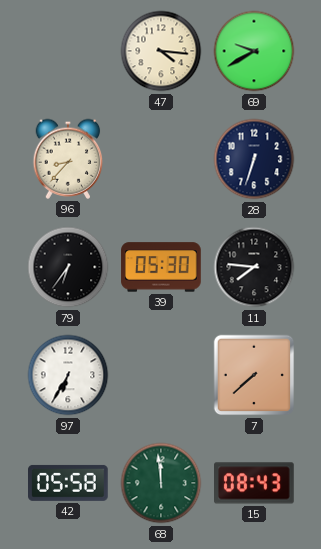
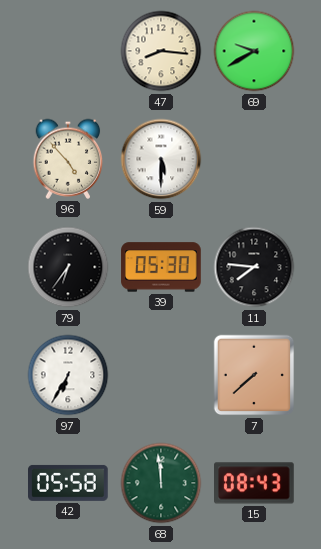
47: 4:16 -> 8:16 (161, 51)
96: 8:37 -> 4:53 (68, 159)
59: none -> 5:30 (161, 159)
28: 6:33 -> none (254, 159)
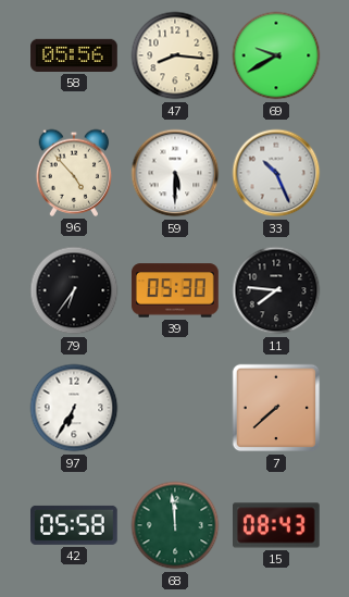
58: none -> 05:56 (74, 55)
33: none -> 10:26 (276, 173)
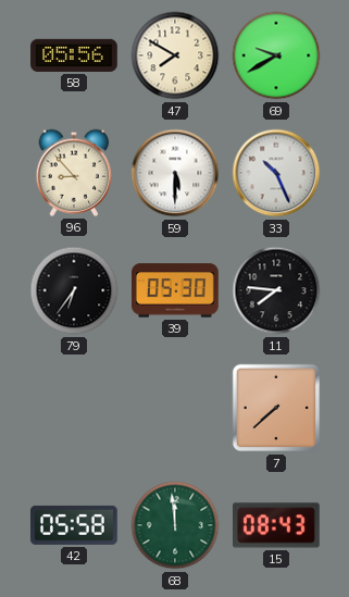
47: 8:16 -> 7:50 (175, 55)
96: 4:53 -> 8:53 (74, 173)
97: 6:35 -> none (74, 408)
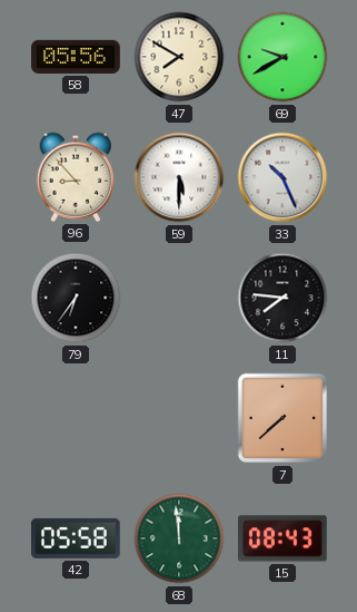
39: 05:30 -> none (175, 290)
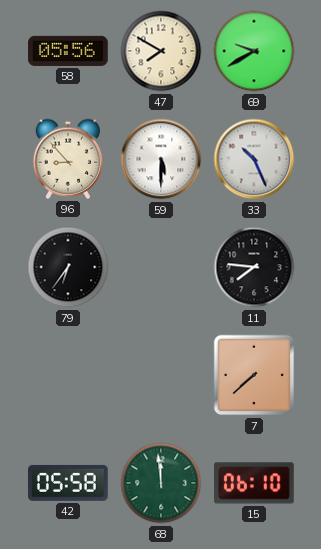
15: 08:43 -> 06:10 (255, 483)
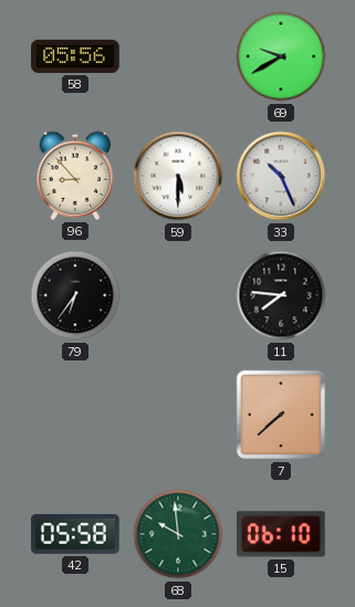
47: 7:50 -> none (161, 51)
68: 11:59 -> 9:59 (178, 534)
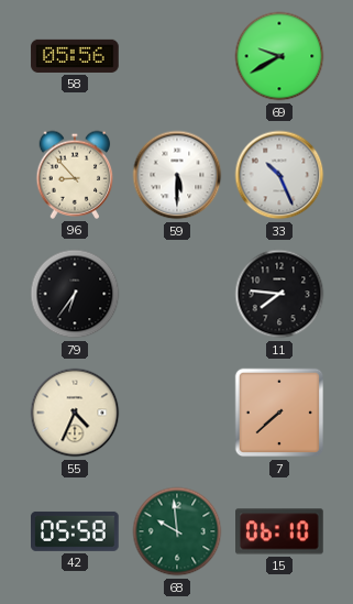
55: none -> 4:34 (75, 413)
